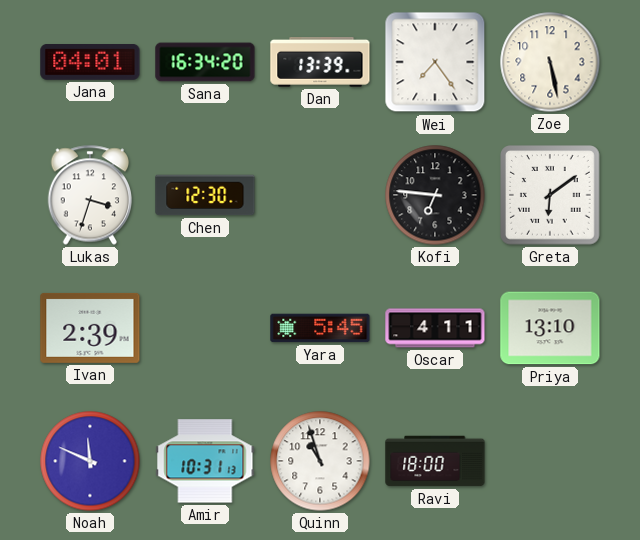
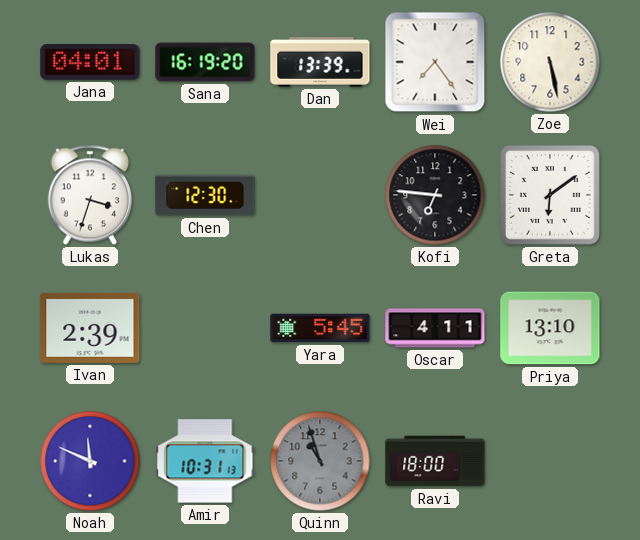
Sana: 16:34 -> 16:19 (205, 62)
Quinn dial: white -> grey (320, 461)
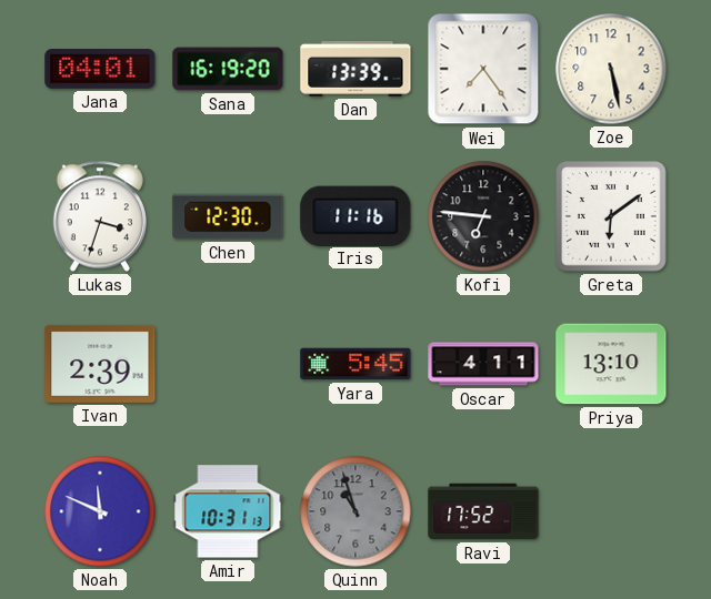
Iris: none -> 11:16 (355, 215)
Ravi: 18:00 -> 17:52 (483, 511)
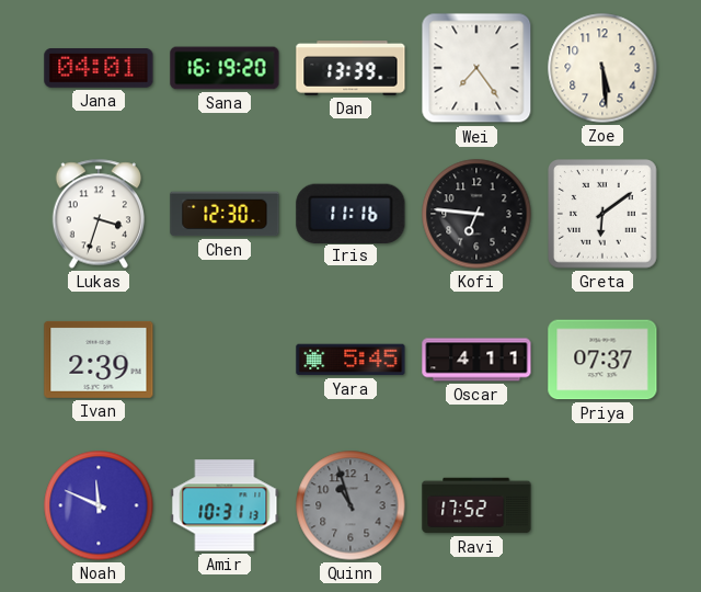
Zoe: 5:28 -> 5:29 (602, 68)
Priya: 13:10 -> 07:37 (602, 360)
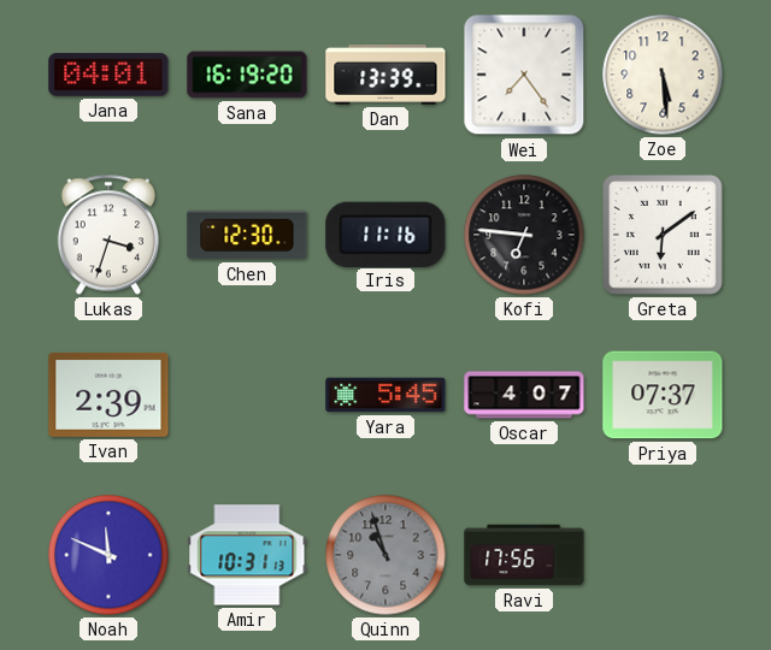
Oscar: 4:11 -> 4:07 (524, 395)
Ravi: 17:52 -> 17:56 (524, 555)
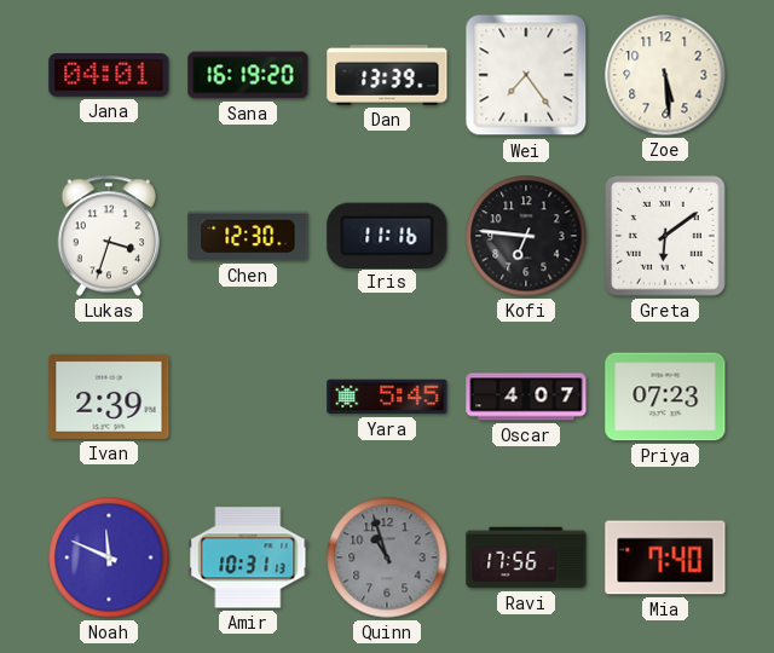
Priya: 07:37 -> 07:23 (665, 397)
Mia: none -> 7:40 (665, 557)
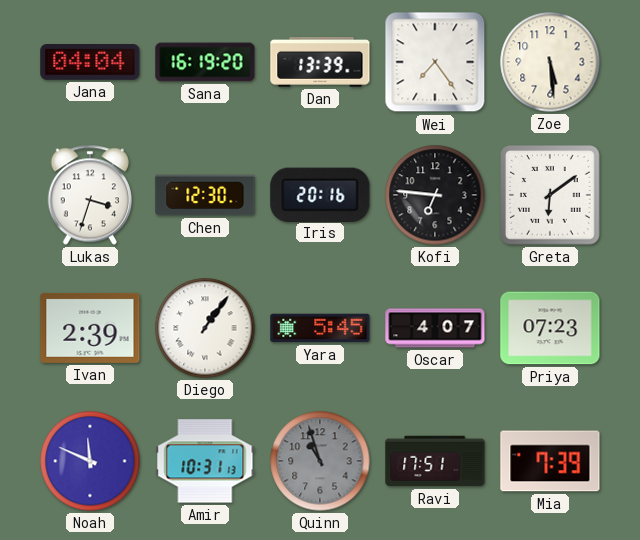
Jana: 04:01 -> 04:04 (90, 63)
Iris: 11:16 -> 20:16 (320, 194)
Diego: none -> 1:06 (205, 328)
Ravi: 17:56 -> 17:51 (435, 461)
Mia: 7:40 -> 7:39 (550, 461)
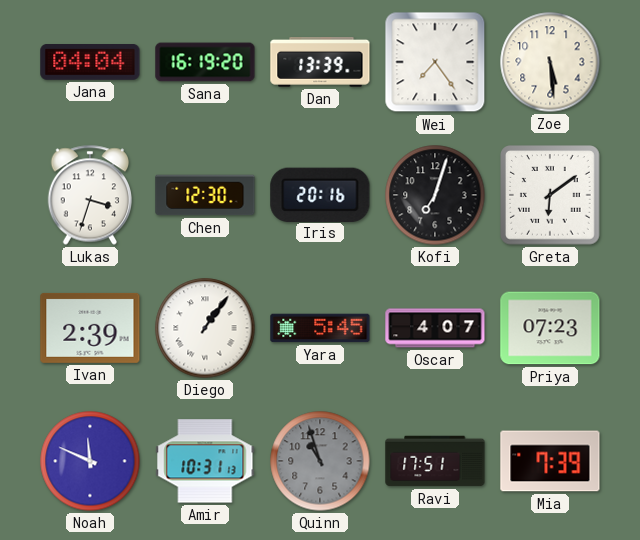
Kofi: 6:46 -> 7:03 (435, 195)
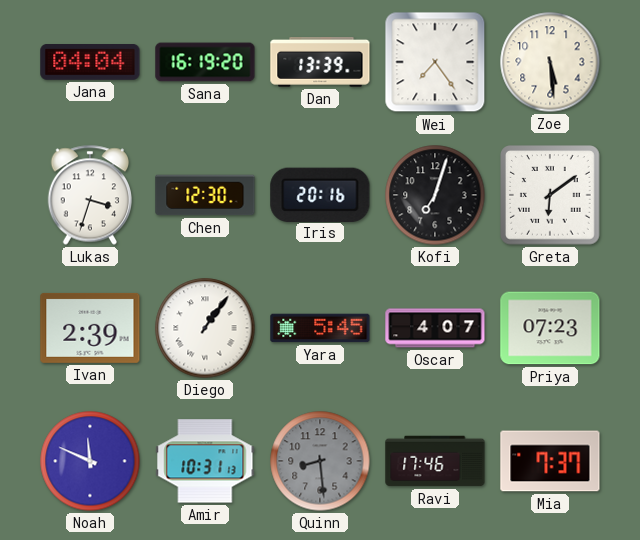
Quinn: 10:57 -> 8:29 (320, 461)
Ravi: 17:51 -> 17:46 (435, 461)
Mia: 7:39 -> 7:37 (550, 461)
